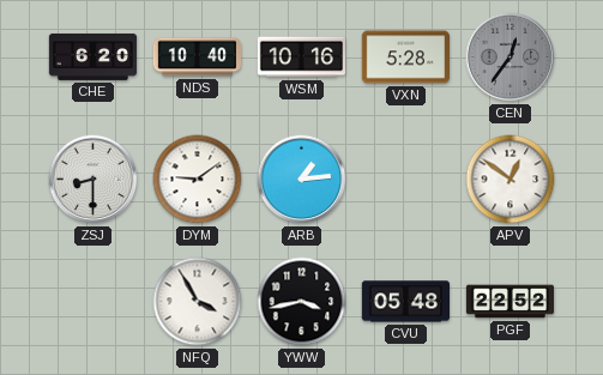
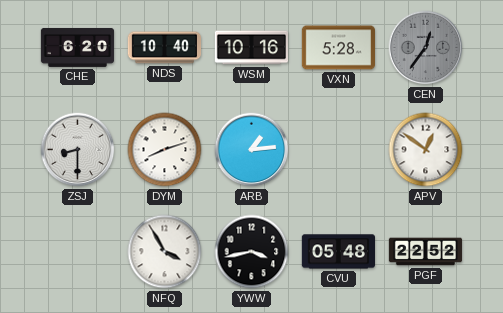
DYM: 9:09 -> 8:12 (165, 150)
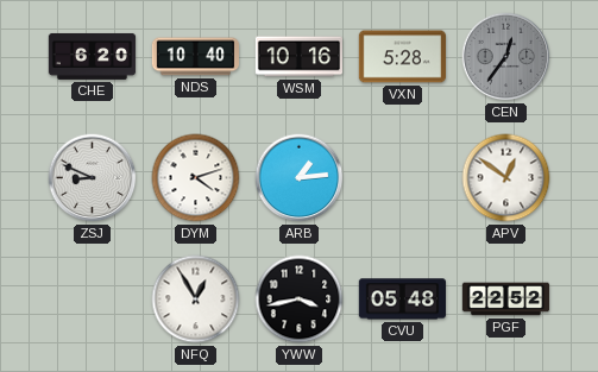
ZSJ: 8:30 -> 8:49 (93, 178)
DYM: 8:12 -> 4:12 (196, 178)
NFQ: 3:55 -> 12:55 (196, 300)
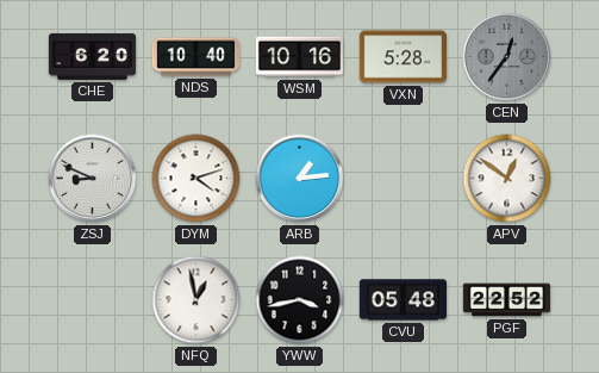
NFQ: 12:55 -> 12:58 (196, 300)
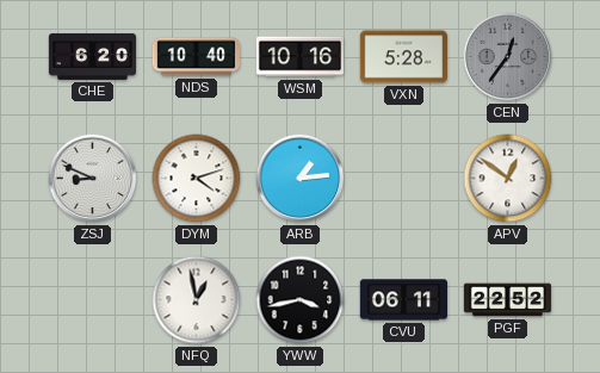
CVU: 05:48 -> 06:11 (403, 300)
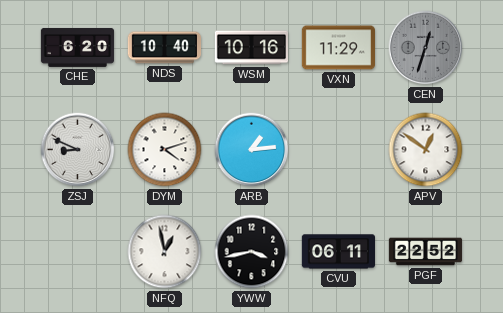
VXN: 5:28 -> 11:29 (338, 48)
CEN: 12:36 -> 12:33 (426, 48)
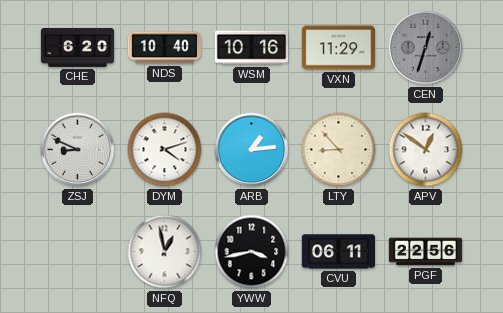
LTY: none -> 8:53 (339, 150)
PGF: 22:52 -> 22:56 (426, 252)
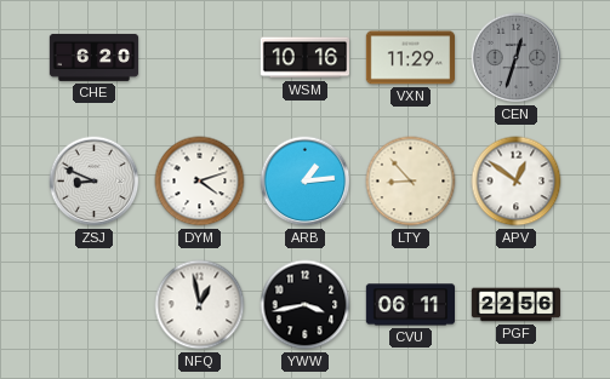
NDS: 10:40 -> none (164, 48)
